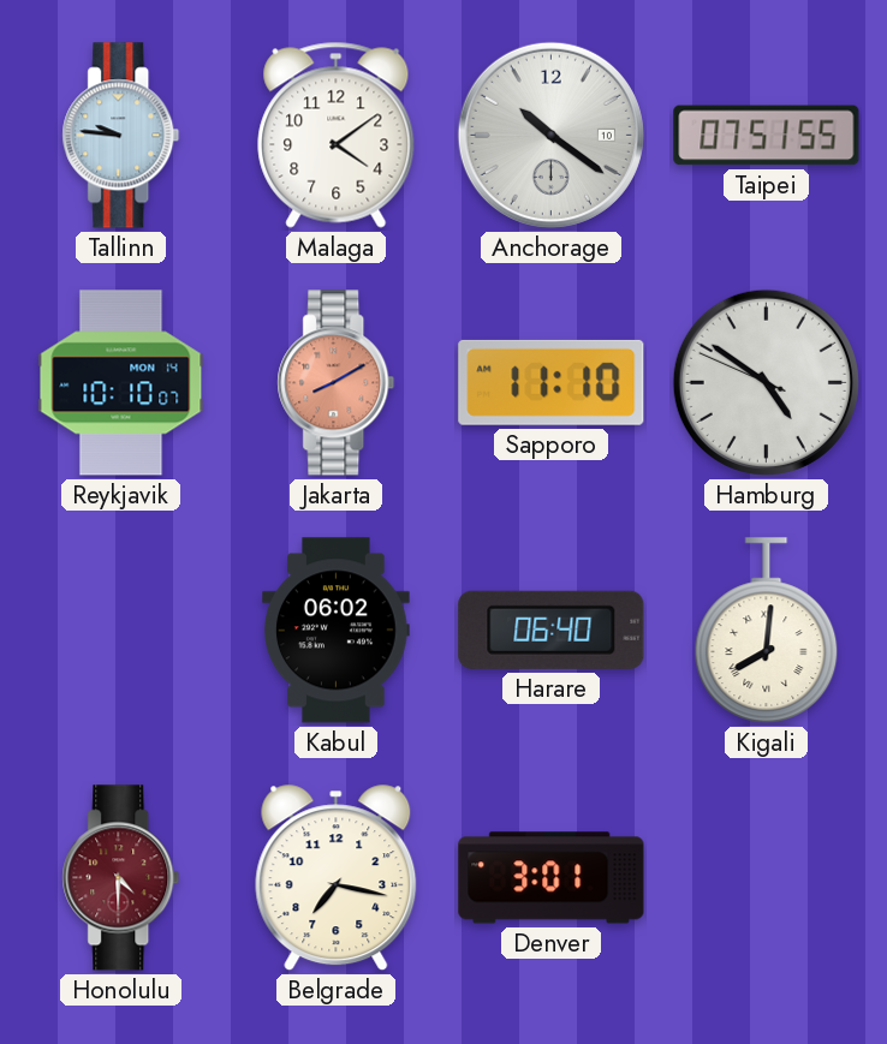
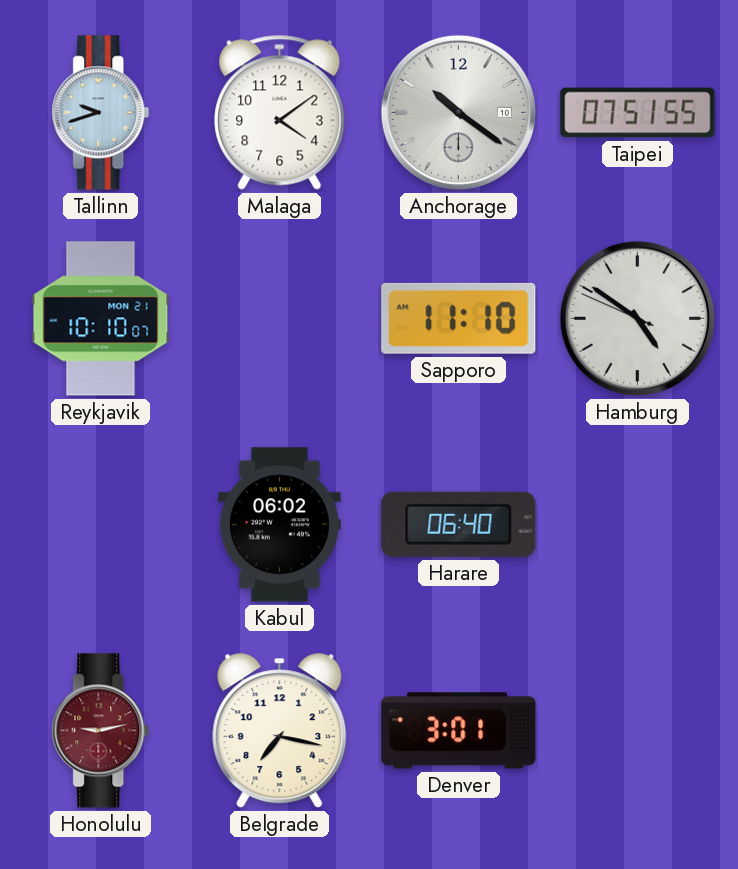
Tallinn: 9:46 -> 9:42 (101, 113)
Reykjavik date: MON 14 -> MON 21 (101, 319)
Jakarta: 8:10 -> none (337, 383)
Kigali: 8:01 -> none (767, 631)
Honolulu: 4:30 -> 9:13 (101, 731)
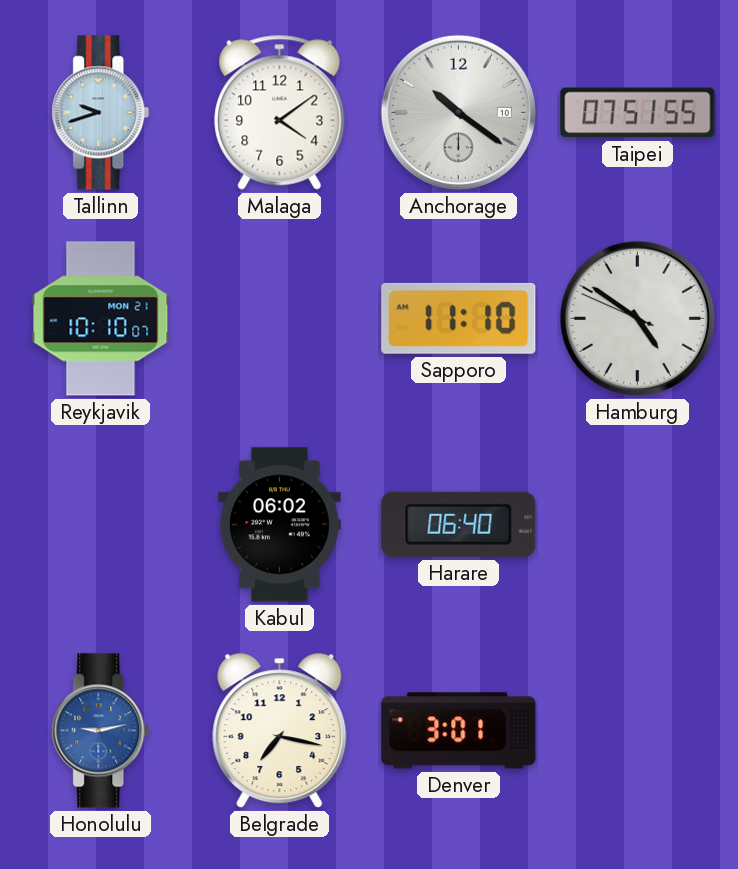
Honolulu dial: burgundy -> blue (101, 731)
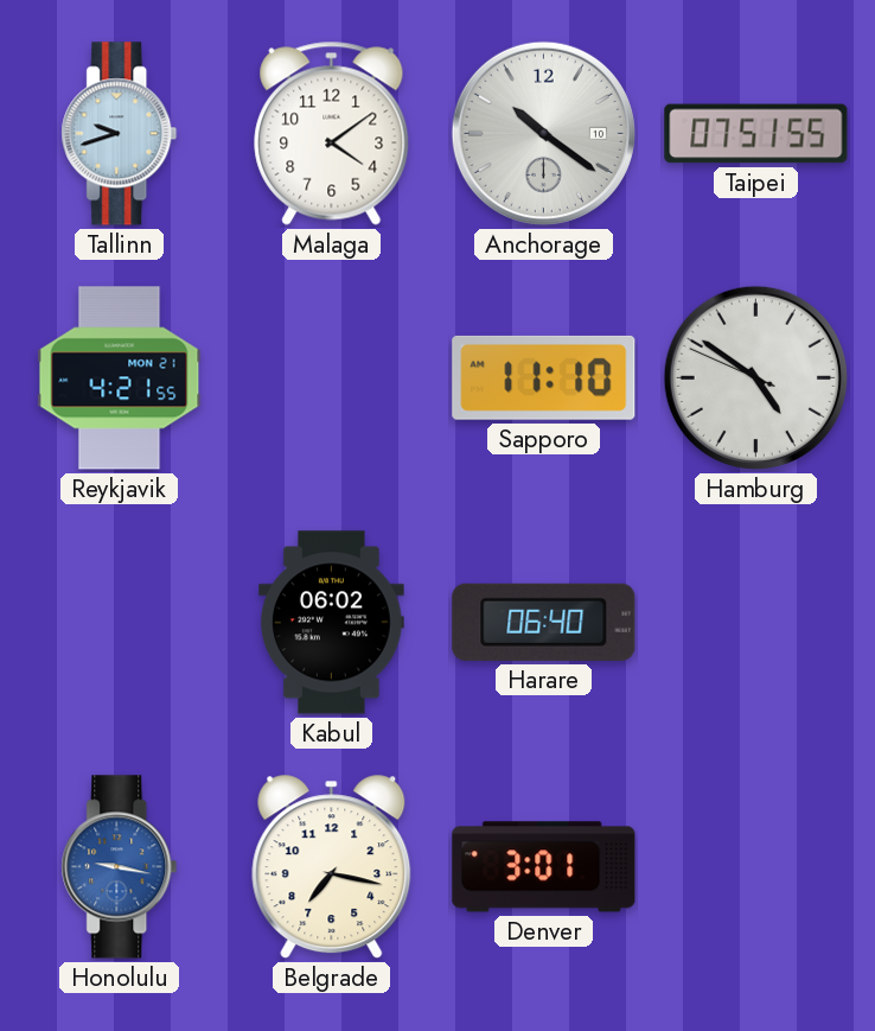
Reykjavik: 10:10 -> 4:21 (120, 378)
Honolulu: 9:13 -> 9:17 (120, 867)
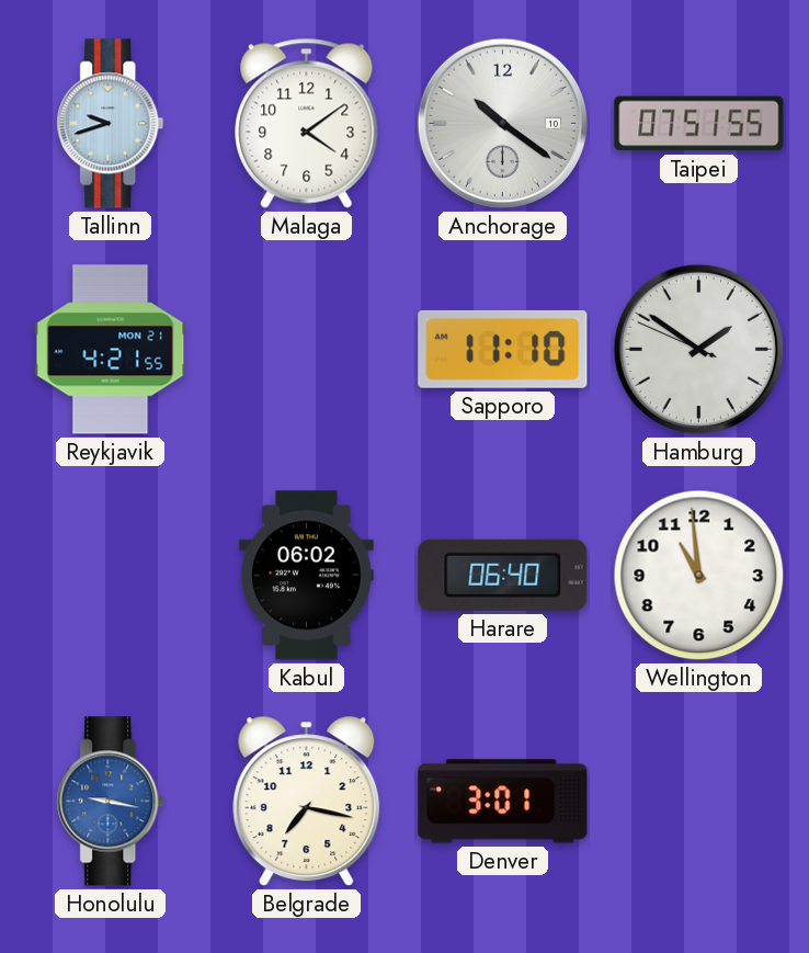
Hamburg: 4:50 -> 1:50 (698, 349)
Wellington: none -> 10:59 (699, 576)
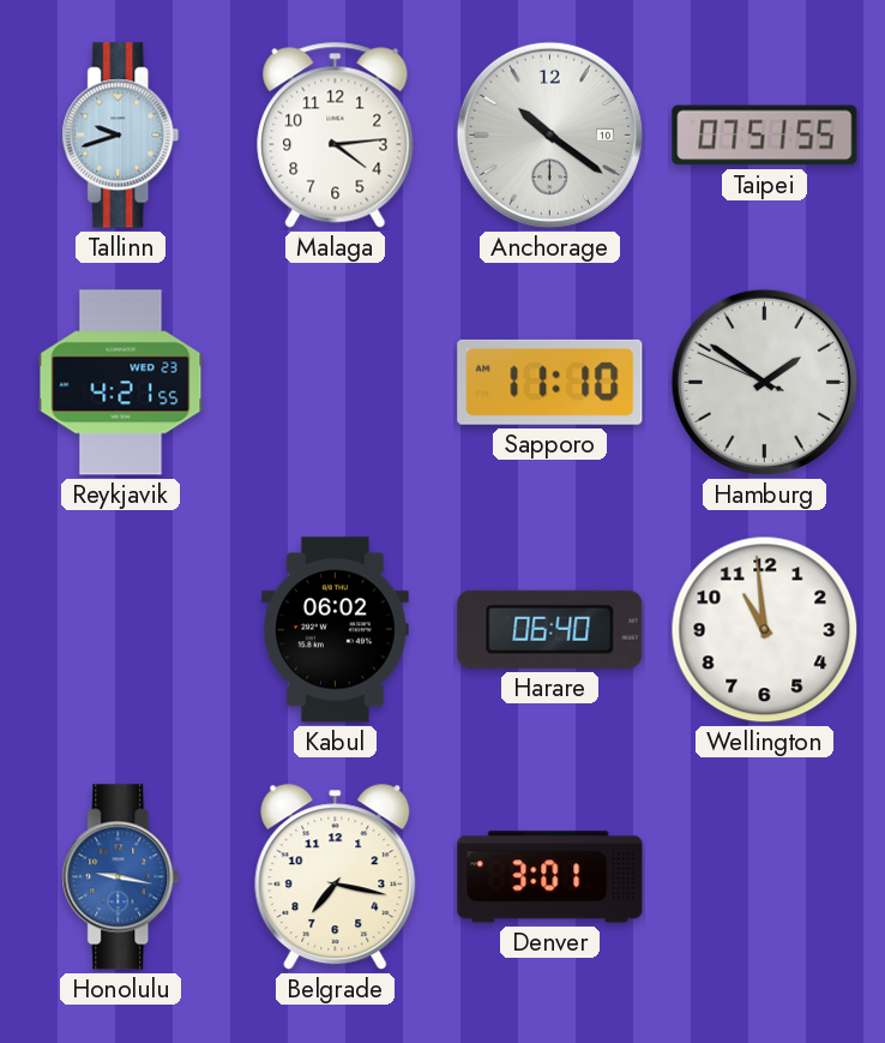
Malaga: 4:09 -> 4:14 (336, 134)
Reykjavik date: MON 21 -> WED 23 (121, 383)
